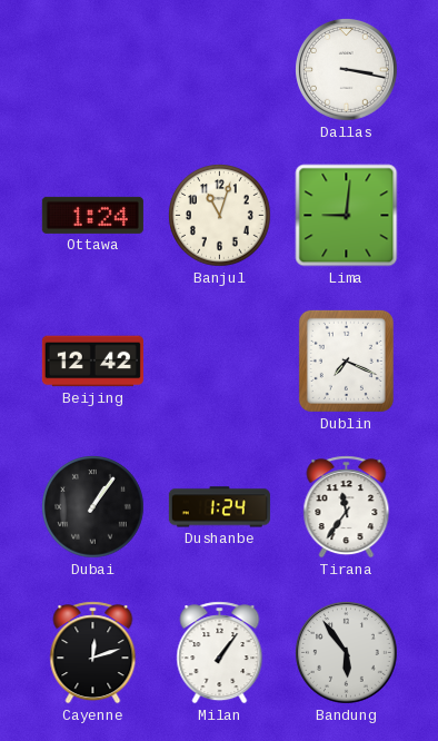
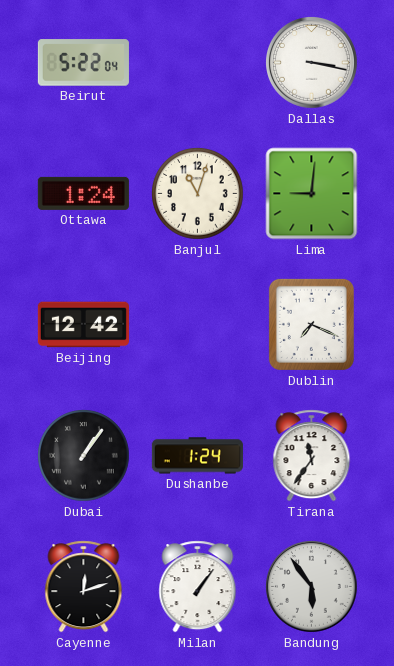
Beirut: none -> 5:22 (83, 63)
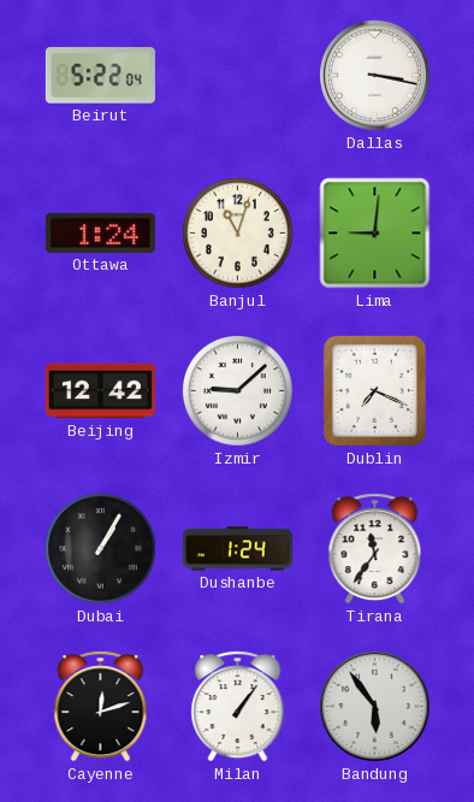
Izmir: none -> 9:08 (238, 391)
Dubai: 1:06 -> 1:05 (101, 549)
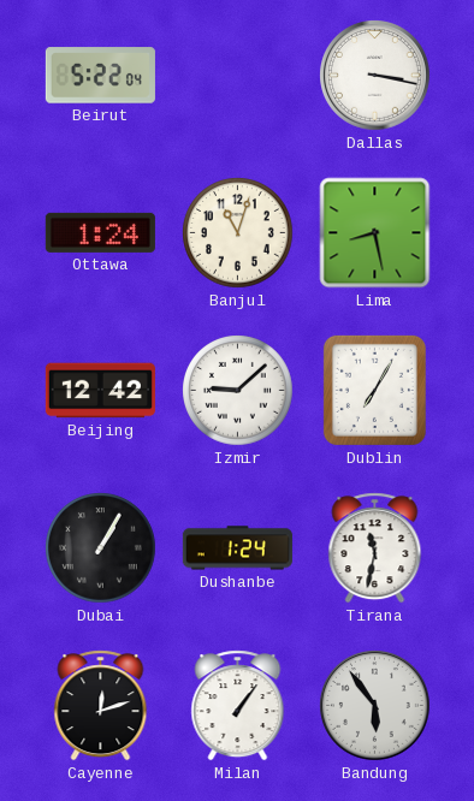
Lima: 9:01 -> 8:28 (375, 233)
Dublin: 7:19 -> 7:05 (374, 390)
Tirana: 11:36 -> 11:32 (375, 548)
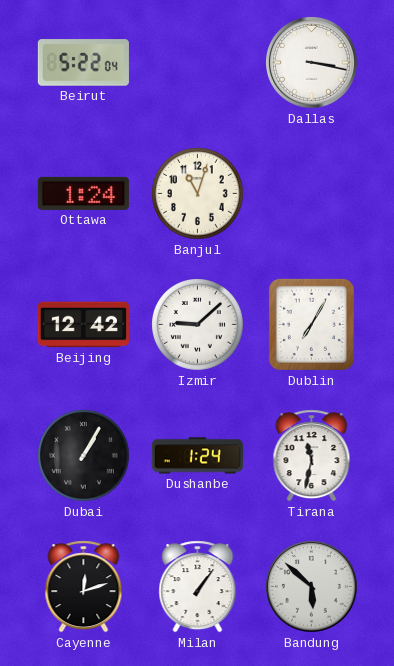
Lima: 8:28 -> none (375, 233)
Bandung: 5:54 -> 5:52 (312, 587)
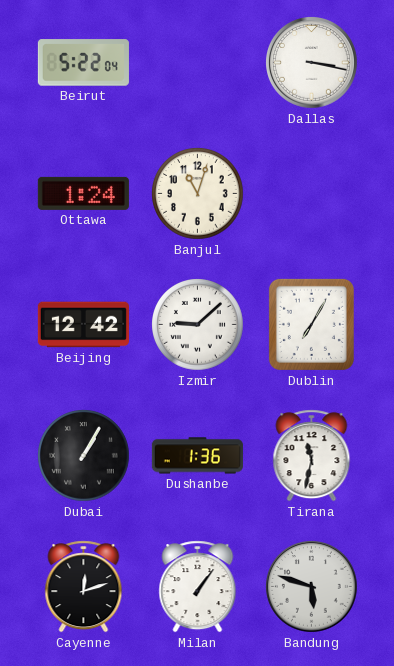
Dushanbe: 1:24 -> 1:36 (197, 456)
Bandung: 5:52 -> 5:48 (312, 587)
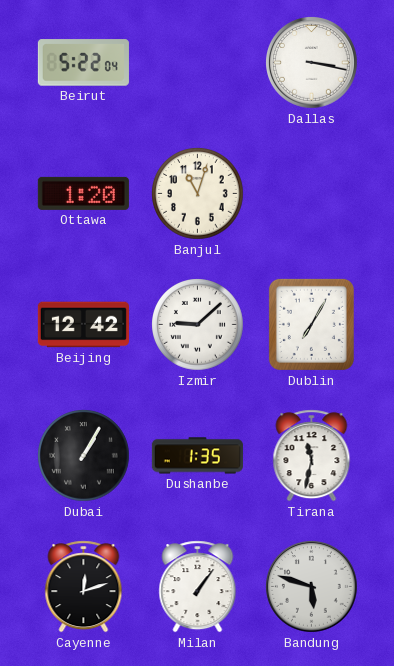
Ottawa: 1:24 -> 1:20 (83, 193)
Dushanbe: 1:36 -> 1:35 (197, 456)
